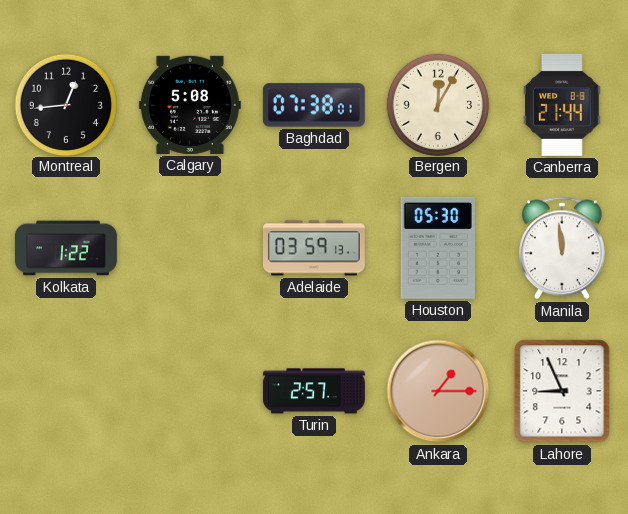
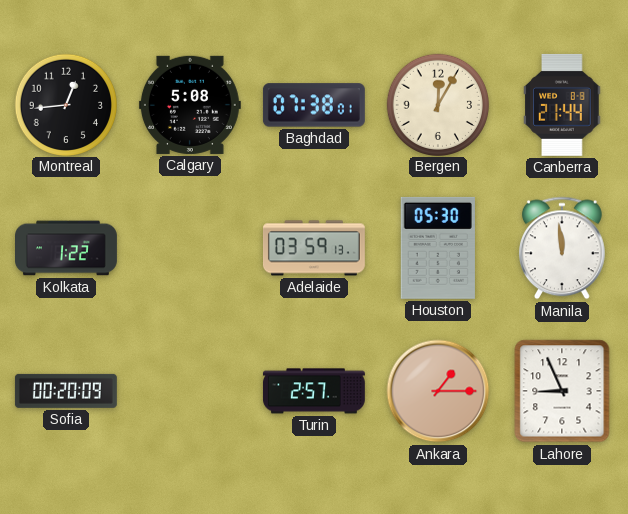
Sofia: none -> 00:20 (66, 391)
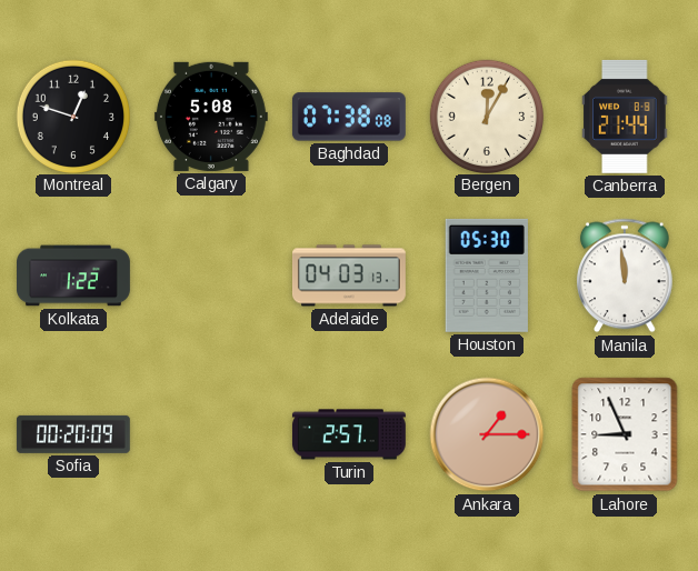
Montreal: 12:44 -> 12:48 (72, 116)
Baghdad: 07:38:01 -> 07:38:08 (349, 117)
Adelaide: 03:59 -> 04:03 (349, 276)
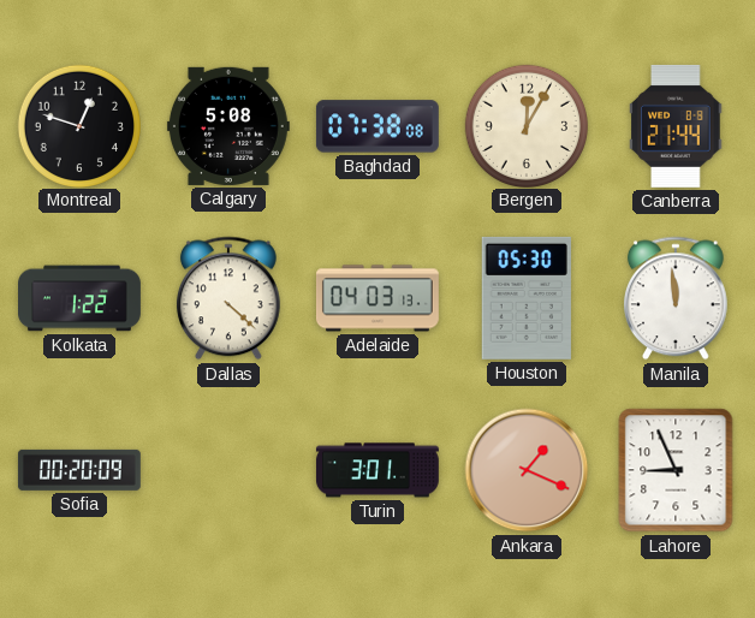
Dallas: none -> 4:22 (228, 298)
Turin: 2:57 -> 3:01 (377, 470)
Ankara: 1:15 -> 1:19 (527, 470)
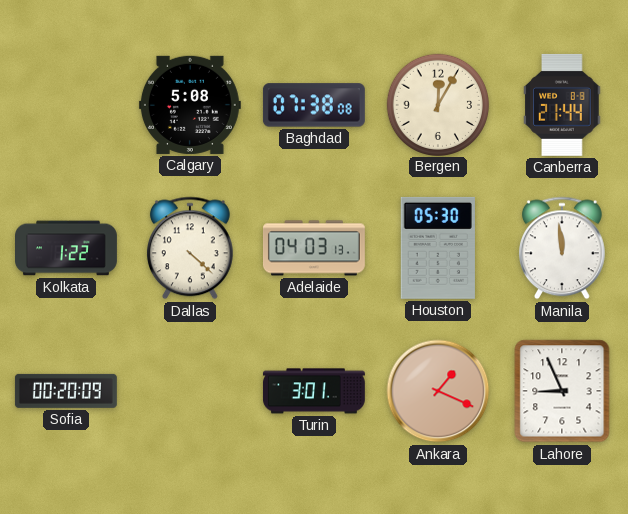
Montreal: 12:48 -> none (78, 125)
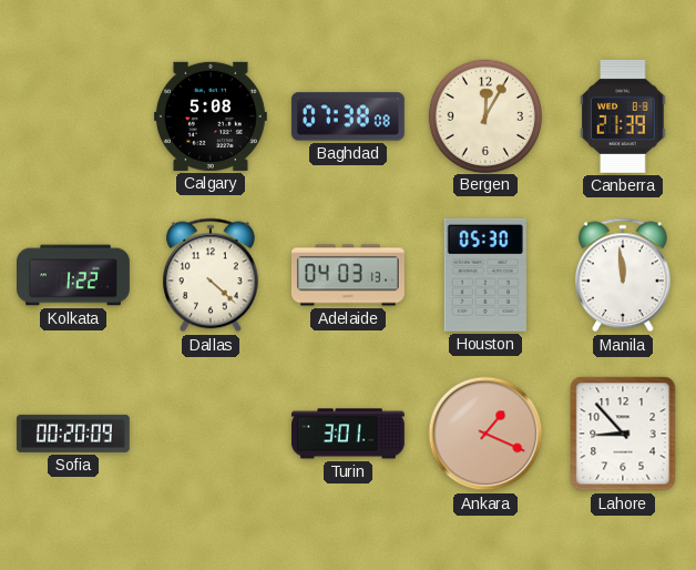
Canberra: 21:44 -> 21:39 (623, 116)
Lahore: 8:56 -> 8:53 (623, 434)
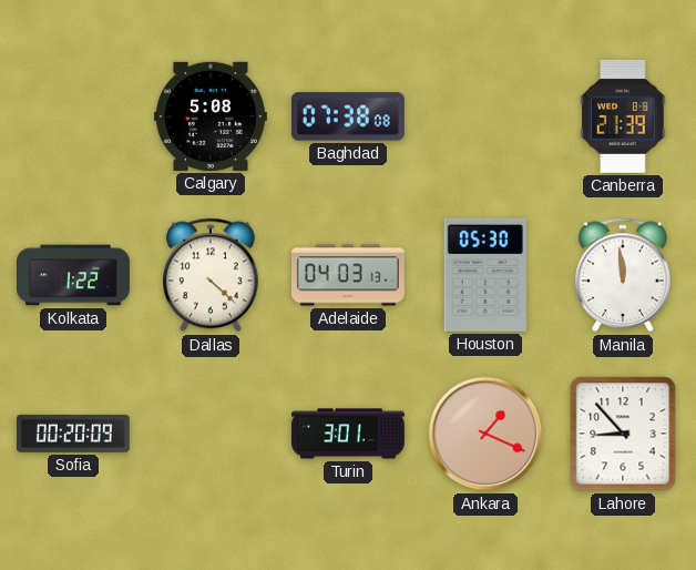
Bergen: 12:05 -> none (484, 115)
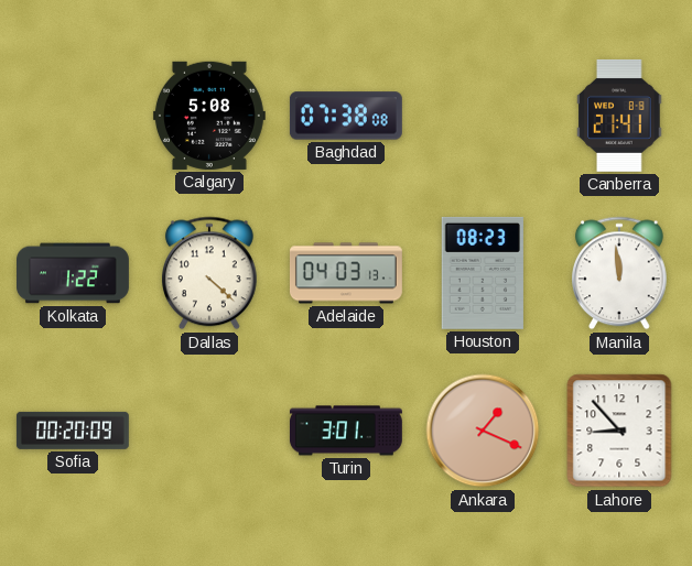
Canberra: 21:39 -> 21:41 (619, 116)
Houston: 05:30 -> 08:23 (483, 273)
